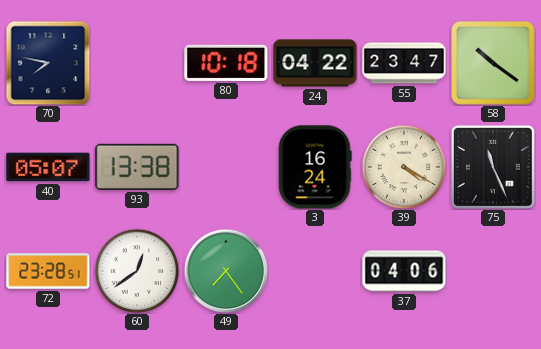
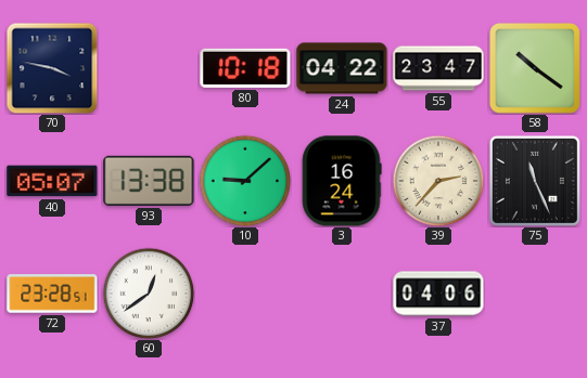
70: 7:47 -> 3:47 (52, 68)
10: none -> 9:08 (245, 181)
39: 4:20 -> 2:37 (438, 181)
49: 7:24 -> none (226, 271)
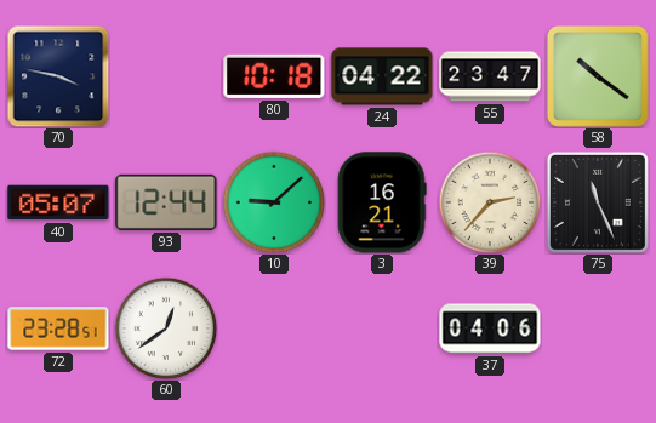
93: 13:38 -> 12:44 (166, 202)
3: 16:24 -> 16:21 (382, 202)
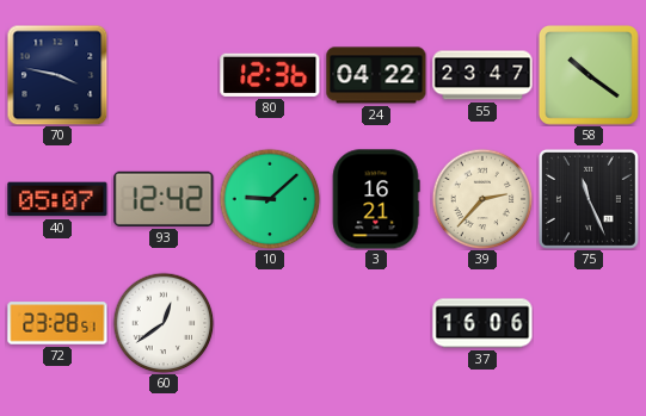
80: 10:18 -> 12:36 (270, 75)
93: 12:44 -> 12:42 (164, 199)
37: 04:06 -> 16:06 (482, 323)
